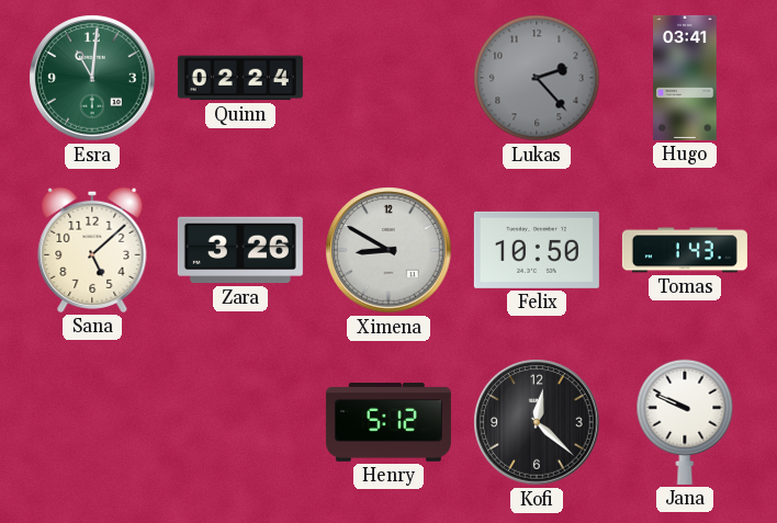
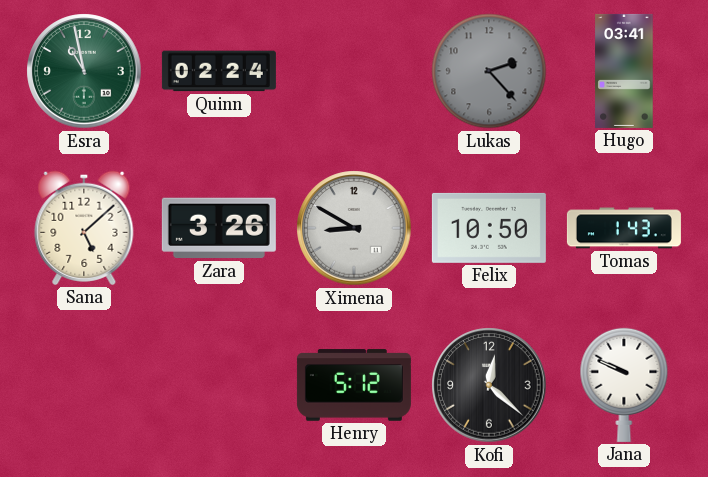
Esra: 11:01 -> 10:58 (84, 71)
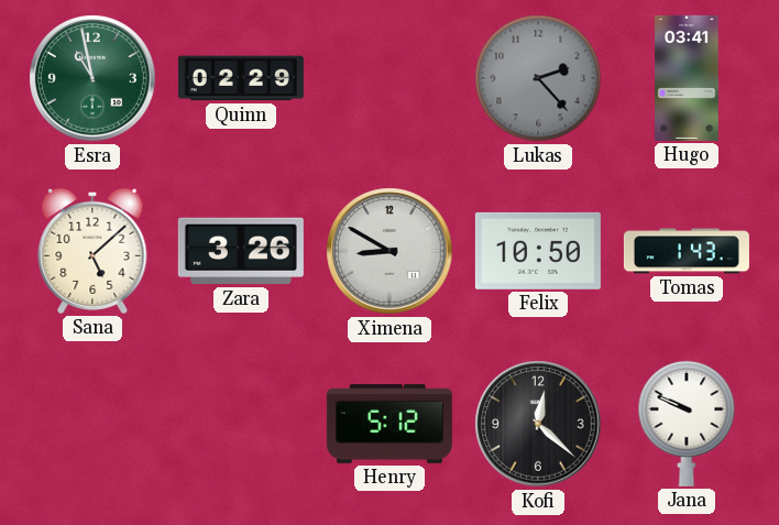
Quinn: 02:24 -> 02:29 (241, 78)
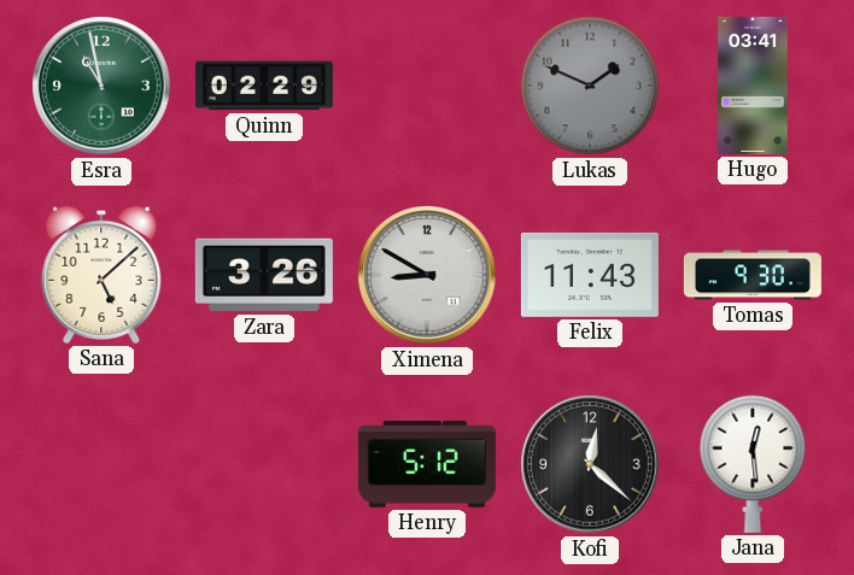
Lukas: 2:23 -> 1:49 (590, 86)
Felix: 10:50 -> 11:43 (590, 275)
Tomas: 1:43 -> 9:30 (753, 275)
Jana: 9:49 -> 12:29 (753, 464)
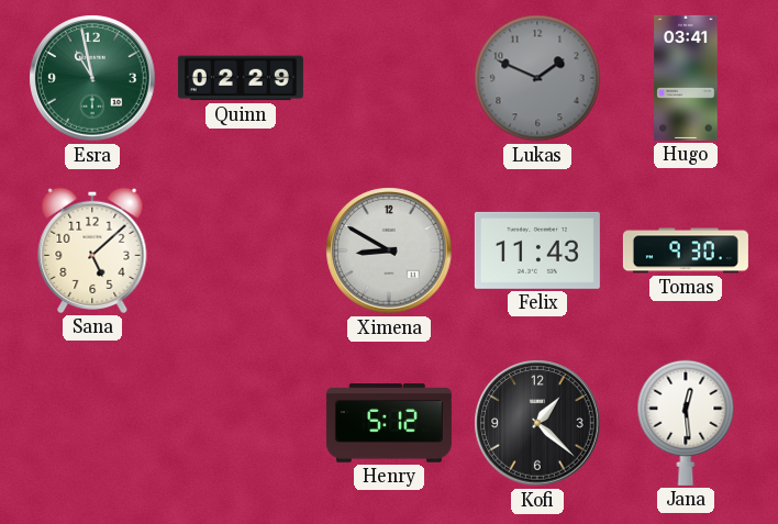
Zara: 3:26 -> none (264, 275)
Kofi: 12:22 -> 1:22 (537, 423)
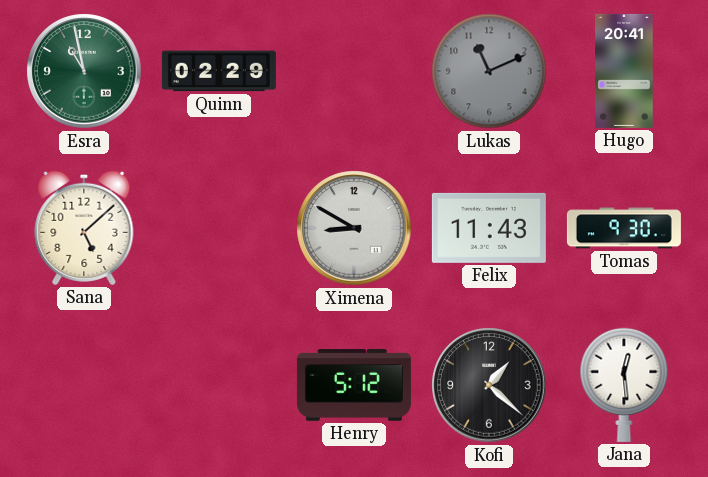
Lukas: 1:49 -> 11:11 (489, 71)
Hugo: 03:41 -> 20:41 (624, 71)
